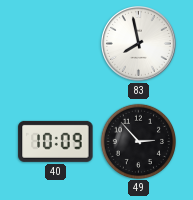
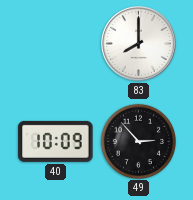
83: 7:58 -> 8:00 (139, 44)
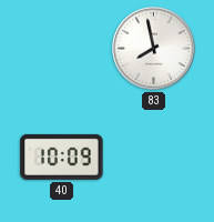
83: 8:00 -> 7:58 (154, 49)
49: 2:53 -> none (138, 141)
